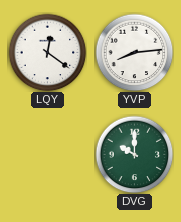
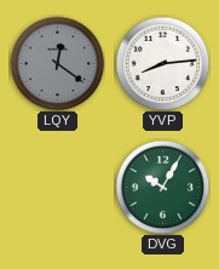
LQY dial: white -> grey (57, 63)
DVG: 10:00 -> 10:05 (162, 187)
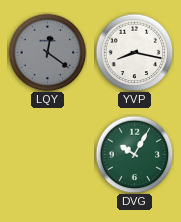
YVP: 8:14 -> 8:17 (134, 52)
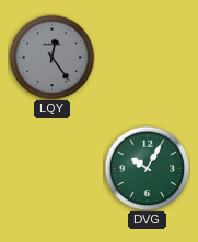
LQY: 12:21 -> 12:24 (51, 57)
YVP: 8:17 -> none (134, 52)
